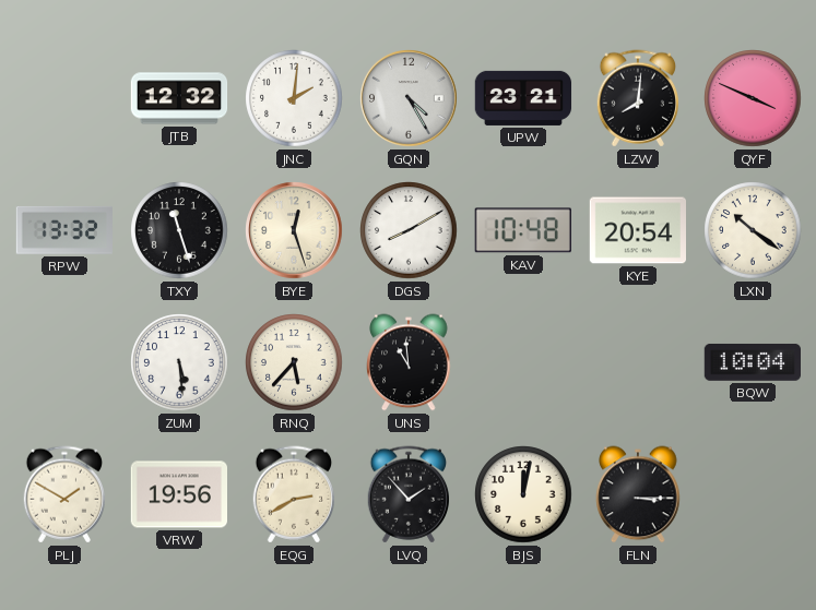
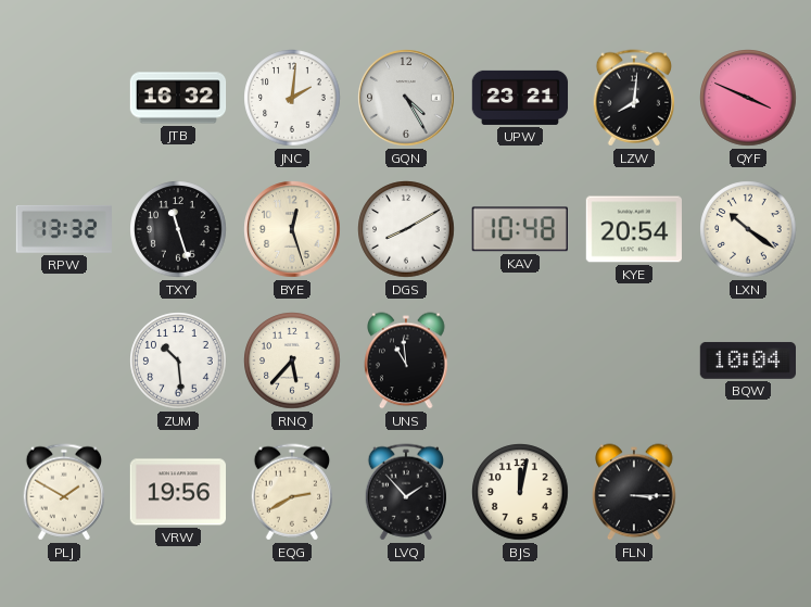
JTB: 12:32 -> 16:32 (178, 98)
ZUM: 5:29 -> 10:29 (178, 361)
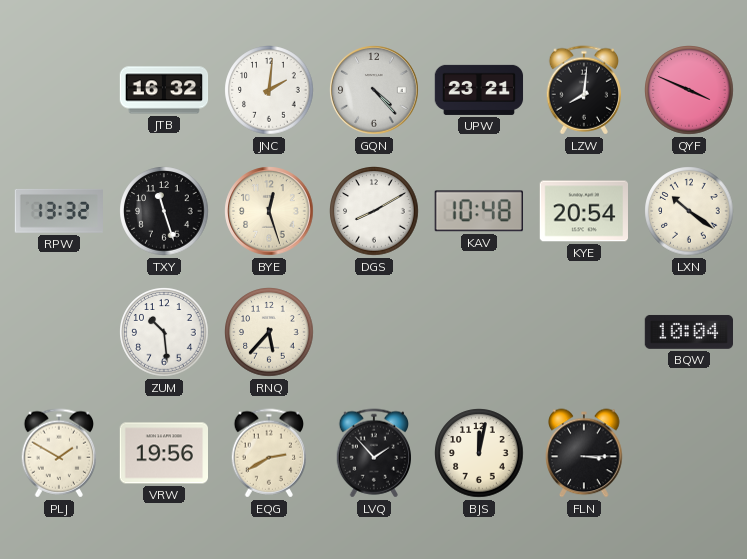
GQN: 4:25 -> 4:23 (374, 90)
UNS: 10:59 -> none (406, 361)
